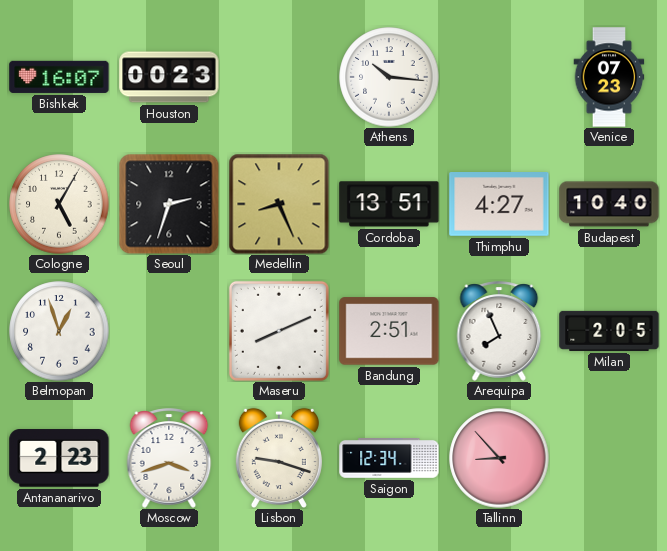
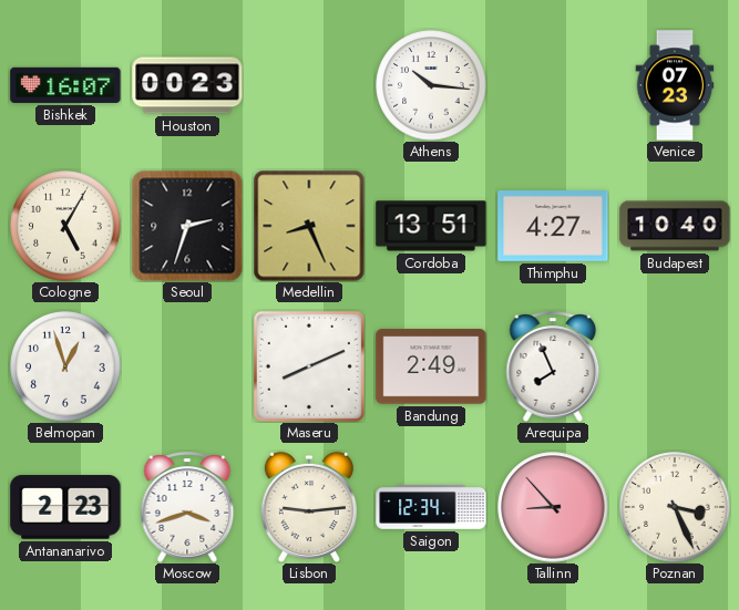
Bandung: 2:51 -> 2:49 (431, 366)
Milan: 2:05 -> none (609, 331)
Lisbon: 9:18 -> 9:14 (309, 506)
Poznan: none -> 3:26 (675, 507)
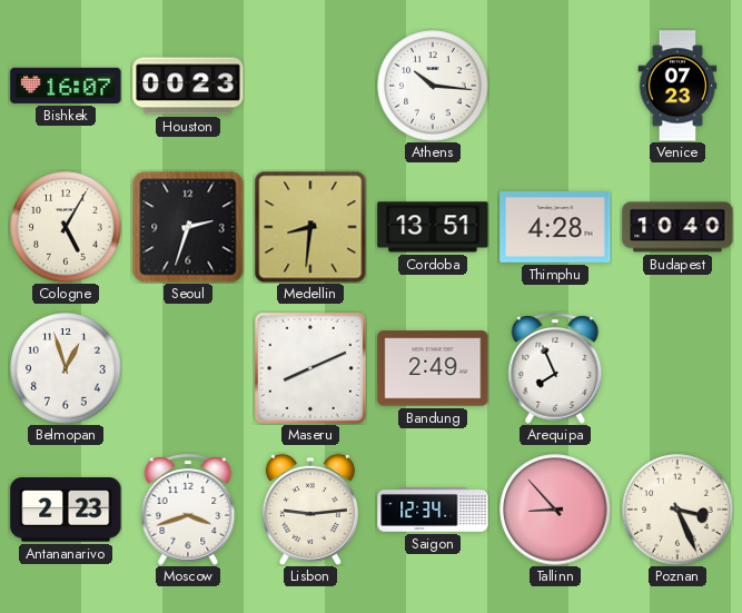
Medellin: 8:26 -> 8:31 (310, 227)
Thimphu: 4:27 -> 4:28 (555, 228)
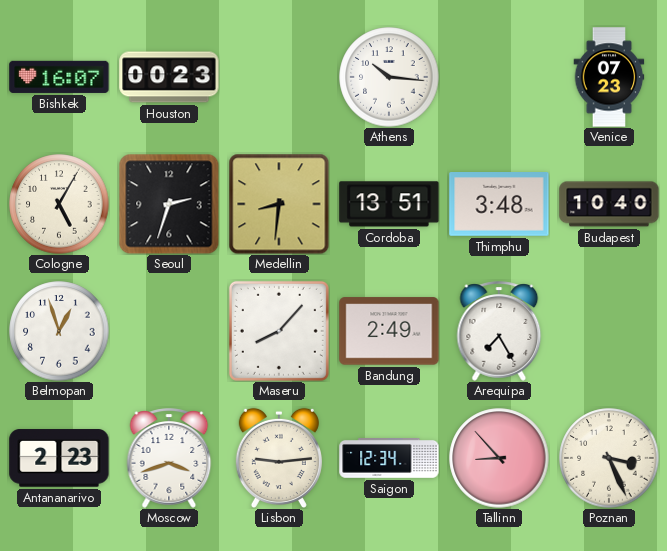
Thimphu: 4:28 -> 3:48 (499, 205)
Maseru: 8:11 -> 8:07 (279, 331)
Arequipa: 7:56 -> 7:25 (499, 331)
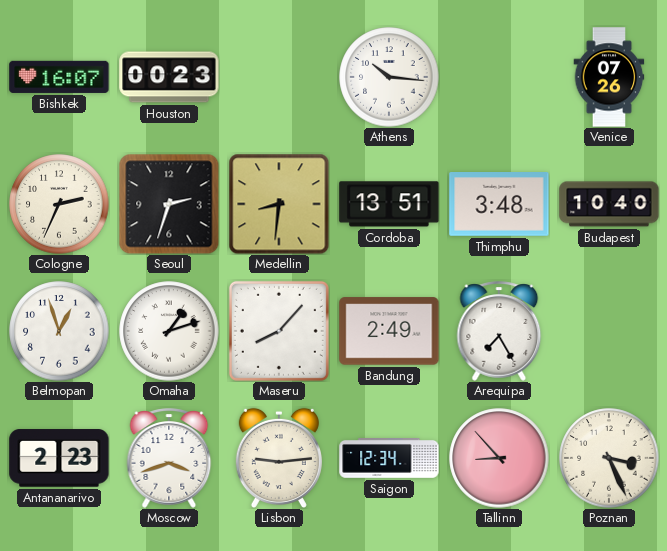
Venice: 07:23 -> 07:26 (609, 77)
Cologne: 5:05 -> 2:34 (59, 204)
Omaha: none -> 1:12 (169, 331)
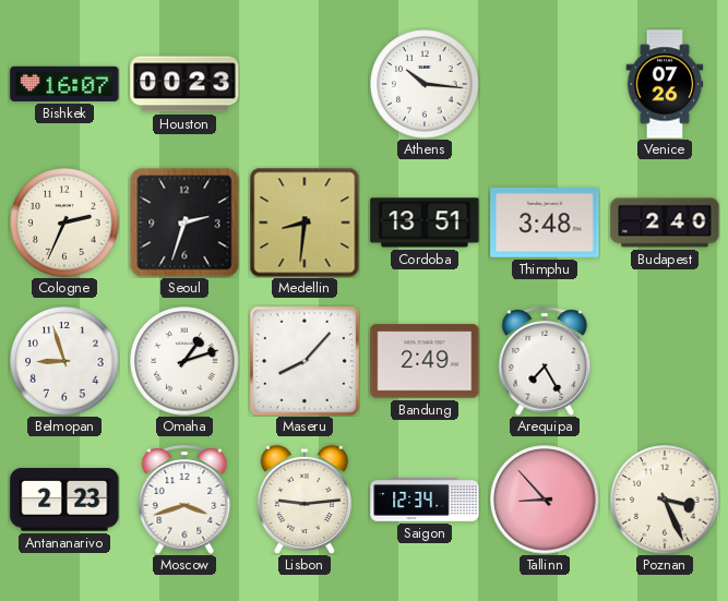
Budapest: 10:40 -> 2:40 (665, 223)
Belmopan: 12:57 -> 8:57 (64, 361)
